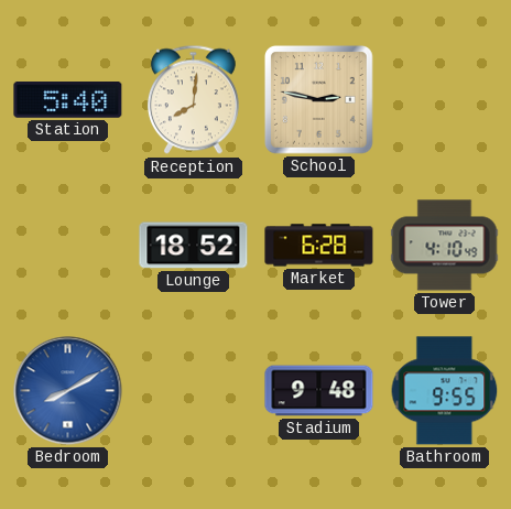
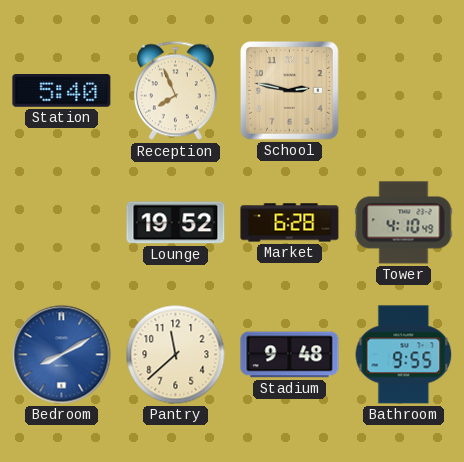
Reception: 8:01 -> 7:56 (175, 91)
Lounge: 18:52 -> 19:52 (176, 223)
Pantry: none -> 11:38 (176, 355)
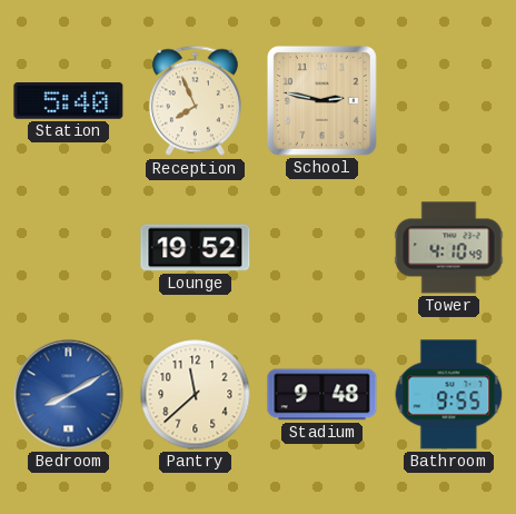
Market: 6:28 -> none (290, 223)
